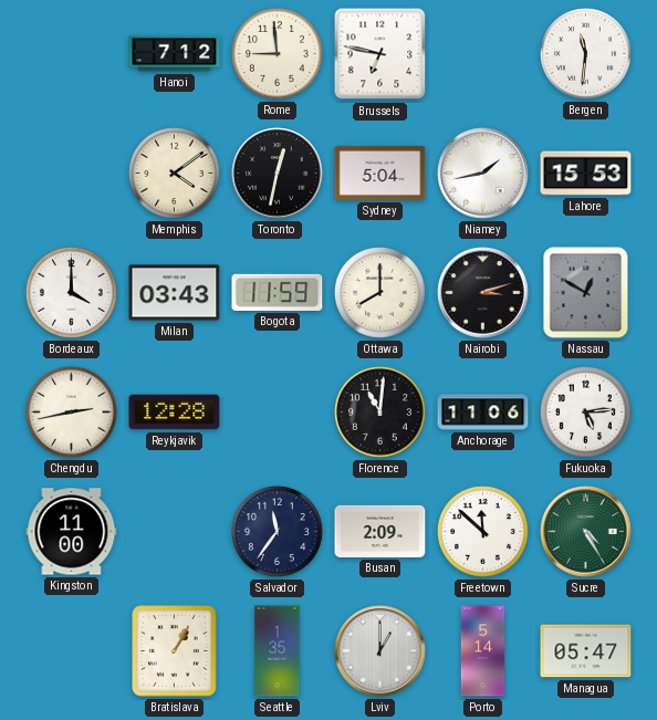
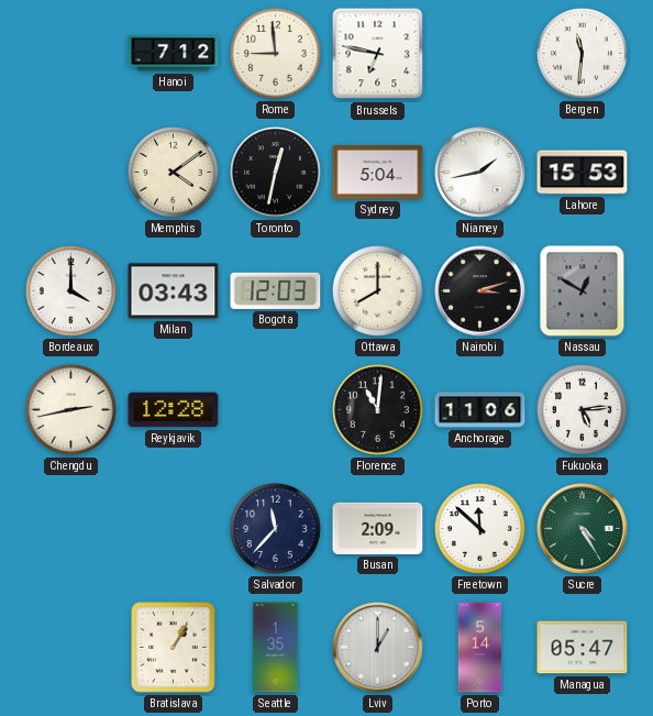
Bogota: 11:59 -> 12:03 (276, 290)
Kingston: 11:00 -> none (72, 532)
Salvador: 11:36 -> 11:37 (276, 529)
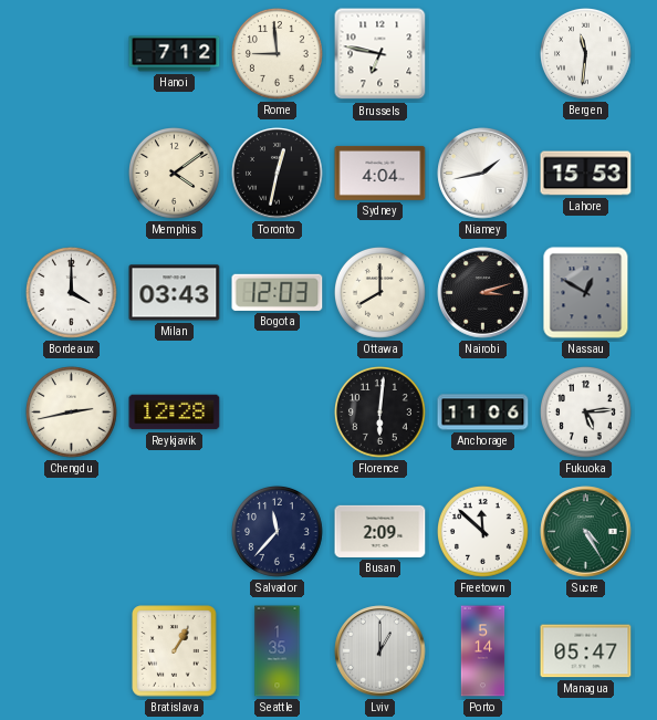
Sydney: 5:04 -> 4:04 (380, 173)
Florence: 11:01 -> 6:01 (380, 413)
